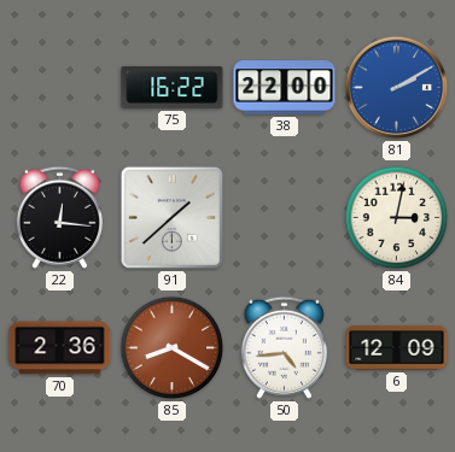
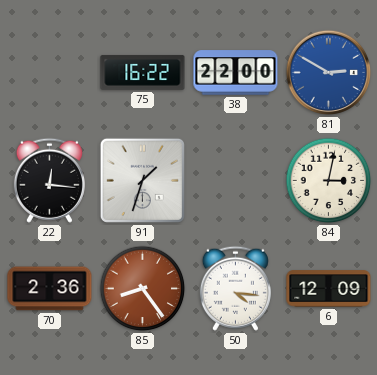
81: 2:10 -> 2:50 (329, 73)
91: 1:38 -> 1:33 (142, 180)
85: 8:20 -> 8:24 (143, 289)
50: 4:44 -> 4:16 (235, 288)
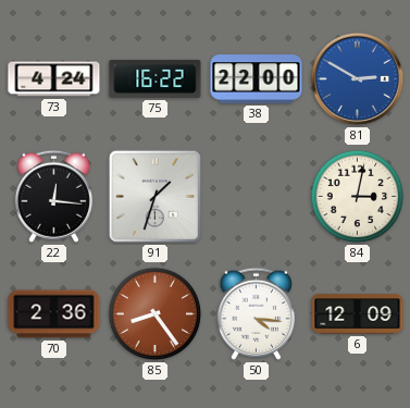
73: none -> 4:24 (54, 79)
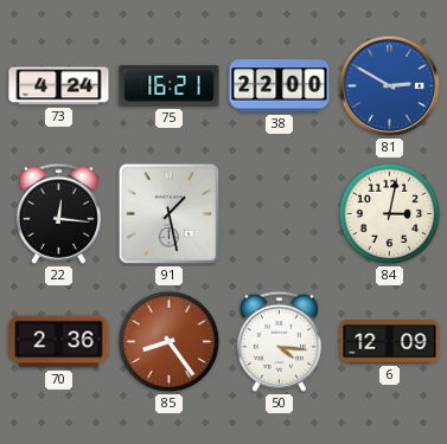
75: 16:22 -> 16:21 (170, 85)
91: 1:33 -> 1:28 (168, 213)
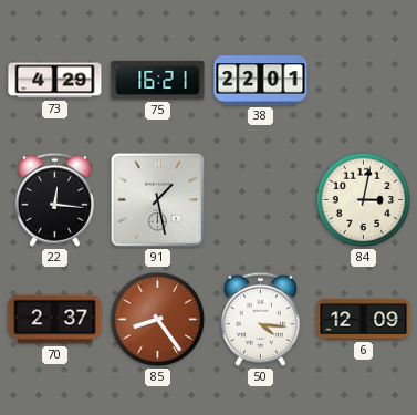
73: 4:24 -> 4:29 (55, 81)
38: 22:00 -> 22:01 (261, 81)
81: 2:50 -> none (390, 86)
70: 2:36 -> 2:37 (55, 320)
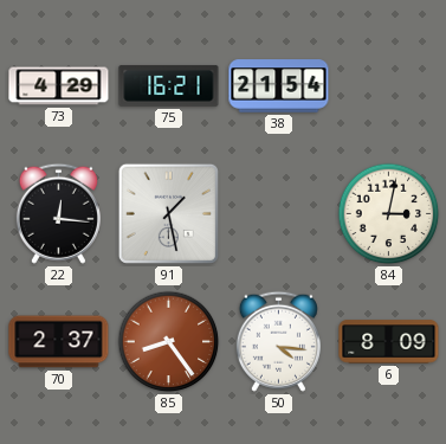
38: 22:01 -> 21:54 (279, 86)
6: 12:09 -> 8:09 (389, 342)
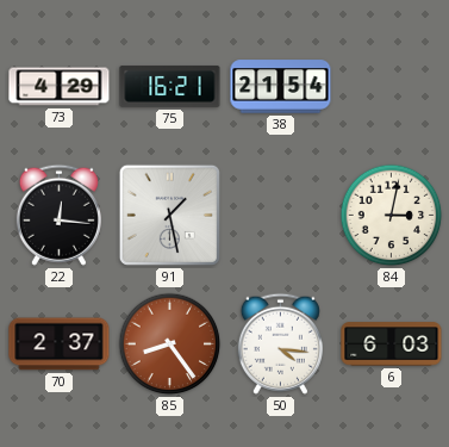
6: 8:09 -> 6:03 (392, 344)
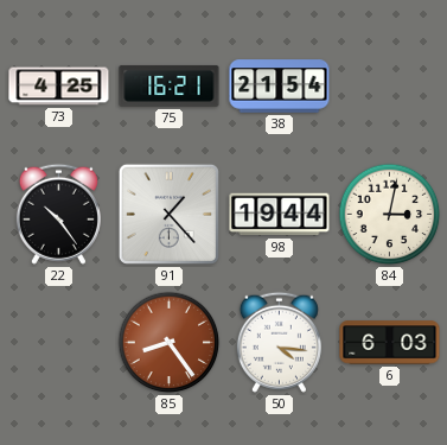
73: 4:29 -> 4:25 (59, 87)
22: 12:16 -> 10:24 (58, 214)
91: 1:28 -> 1:23 (168, 214)
98: none -> 19:44 (280, 215)
70: 2:37 -> none (60, 344)
